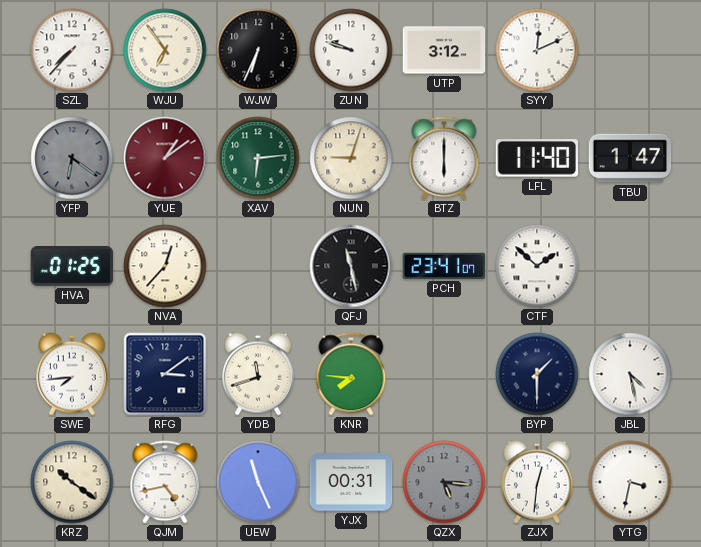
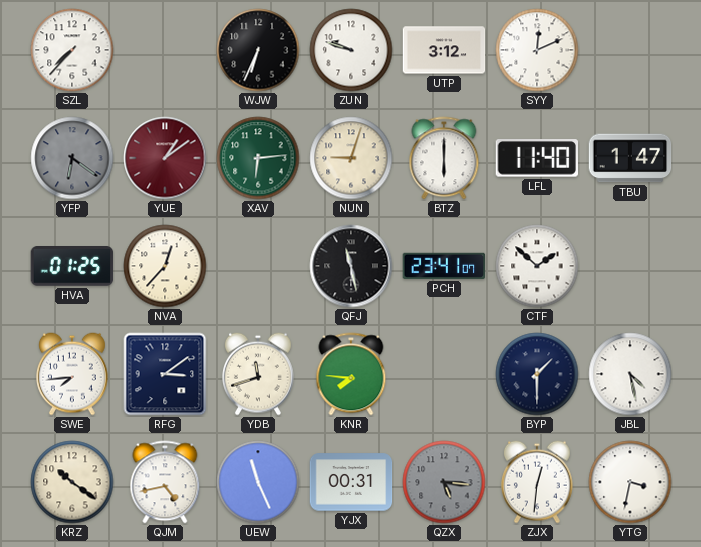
WJU: 6:54 -> none (165, 50)
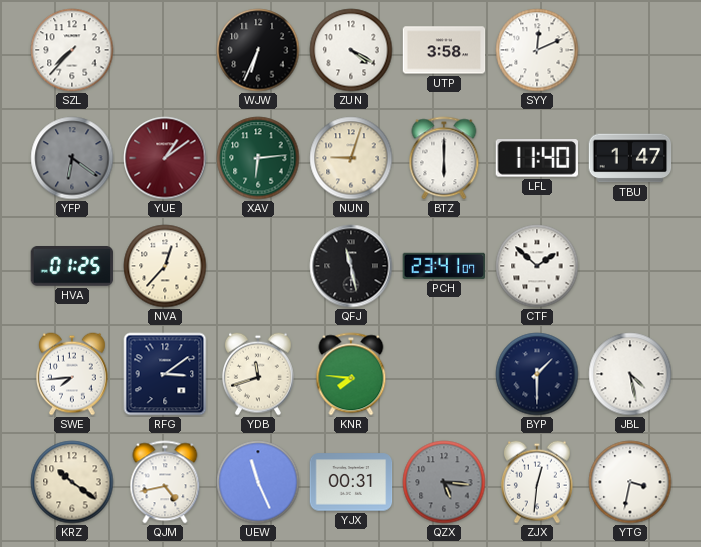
ZUN: 9:48 -> 4:20 (351, 50)
UTP: 3:12 -> 3:58 (444, 50)
